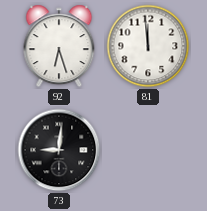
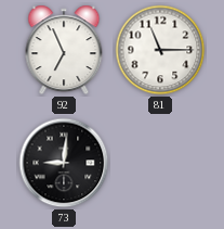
92: 6:27 -> 6:56 (64, 50)
81: 11:59 -> 11:15 (160, 50)
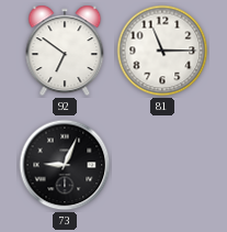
92: 6:56 -> 6:51 (65, 51)
73: 9:01 -> 9:04 (65, 165)
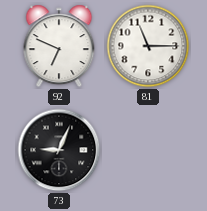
92: 6:51 -> 6:49 (59, 46)
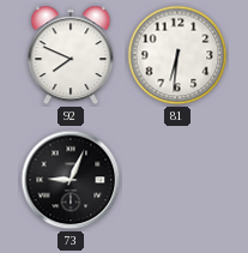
92: 6:49 -> 7:49 (71, 55)
81: 11:15 -> 6:31 (177, 55)
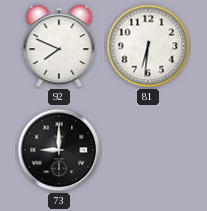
73: 9:04 -> 9:00 (59, 150)
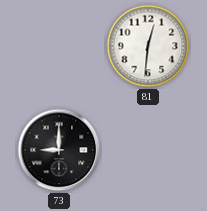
92: 7:49 -> none (59, 46)
81: 6:31 -> 12:31 (148, 46)
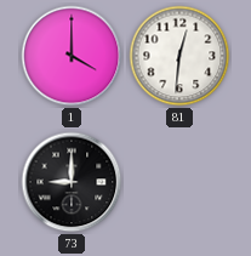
1: none -> 4:00 (72, 56)
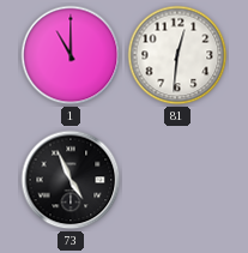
1: 4:00 -> 11:00 (71, 55)
73: 9:00 -> 4:56 (71, 180)
